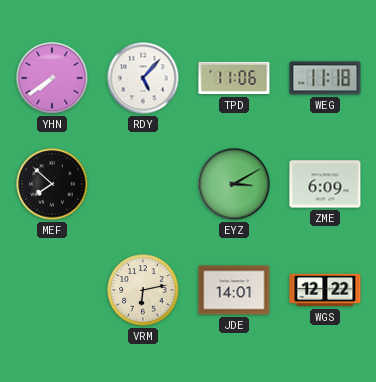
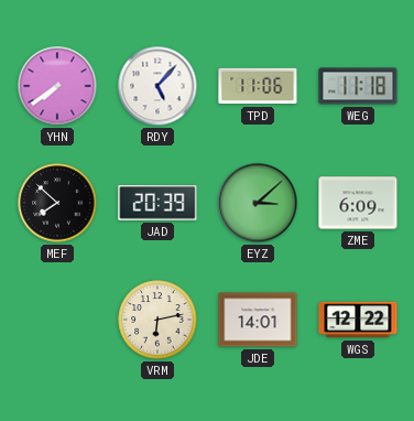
JAD: none -> 20:39 (157, 203)
EYZ: 3:10 -> 3:08 (258, 203)
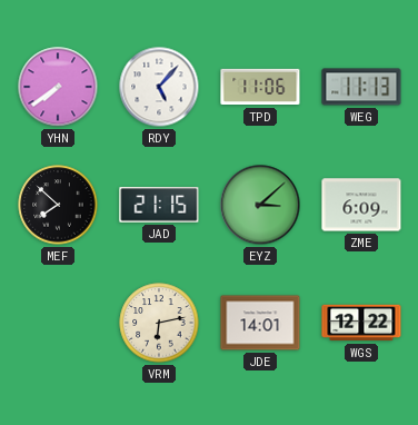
WEG: 11:18 -> 11:13 (361, 87)
JAD: 20:39 -> 21:15 (159, 205)
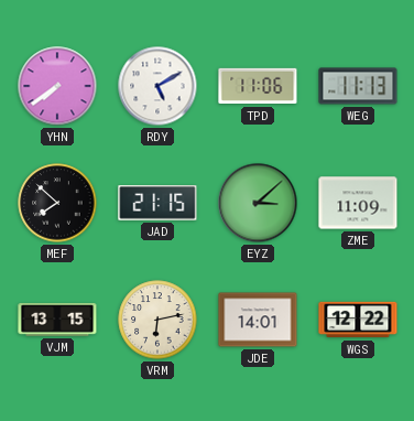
RDY: 5:07 -> 5:10 (157, 86)
ZME: 6:09 -> 11:09 (358, 203)
VJM: none -> 13:15 (57, 321)
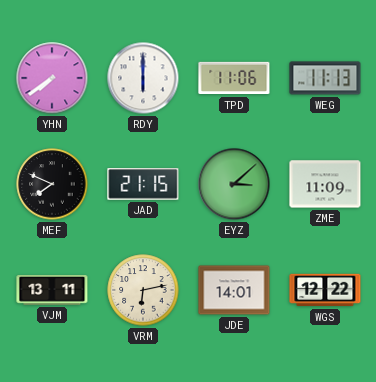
RDY: 5:10 -> 6:00 (143, 78)
MEF: 7:52 -> 7:49 (52, 184)
VJM: 13:15 -> 13:11 (52, 291)
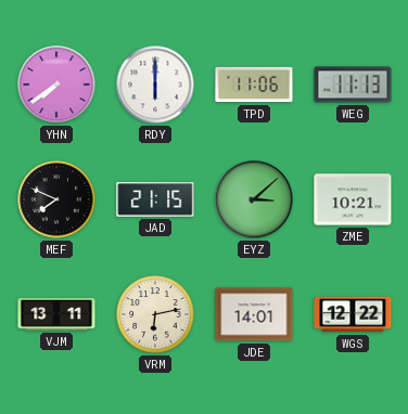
ZME: 11:09 -> 10:21 (353, 199)
